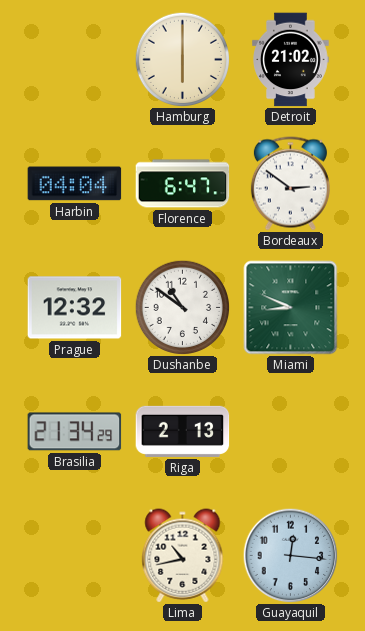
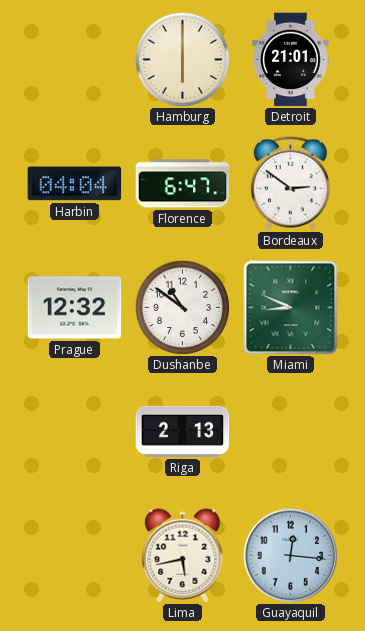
Detroit: 21:02 -> 21:01 (291, 60)
Brasilia: 21:34 -> none (75, 432)
Lima: 10:43 -> 5:43 (183, 556)
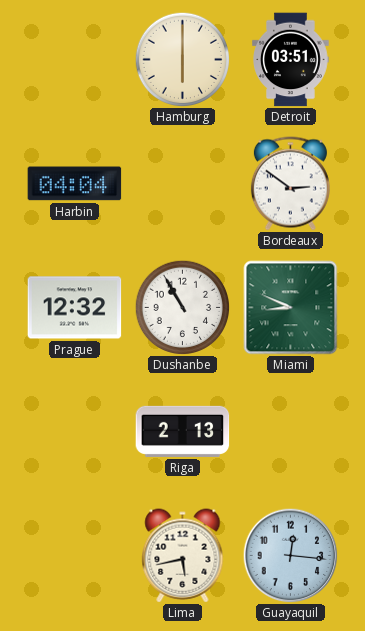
Detroit: 21:01 -> 03:51 (291, 60)
Florence: 6:47 -> none (183, 184)
Dushanbe: 10:51 -> 10:55 (182, 307)
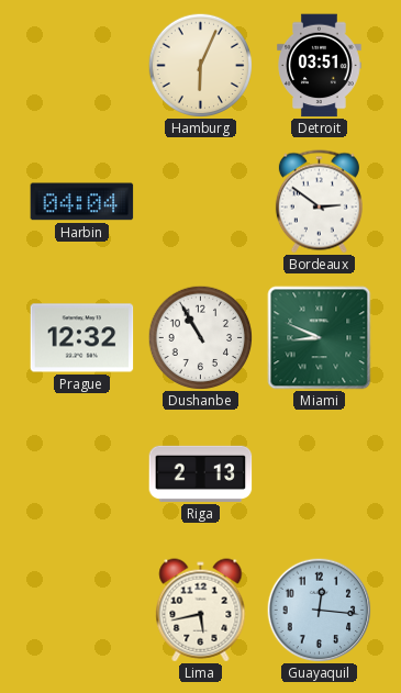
Hamburg: 6:00 -> 6:04 (200, 65)
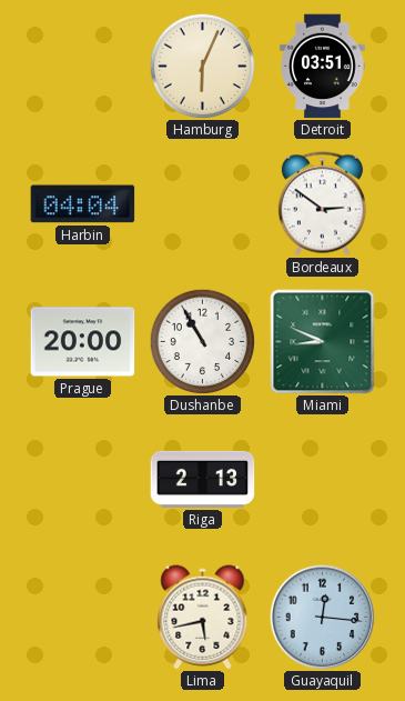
Prague: 12:32 -> 20:00 (83, 342)
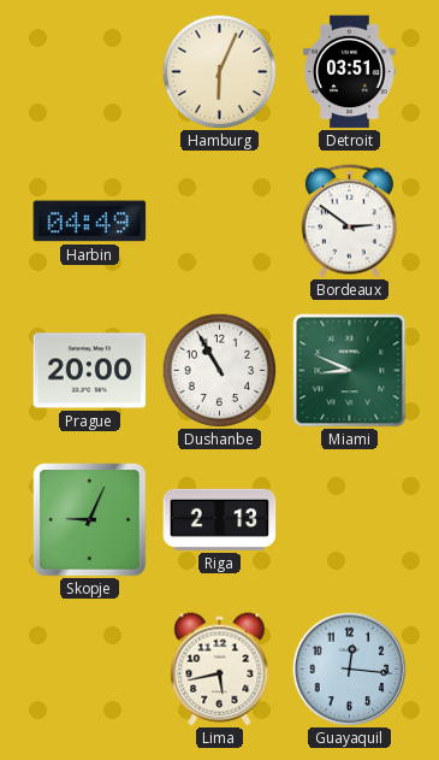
Harbin: 04:04 -> 04:49 (90, 222)
Skopje: none -> 9:04 (90, 520)
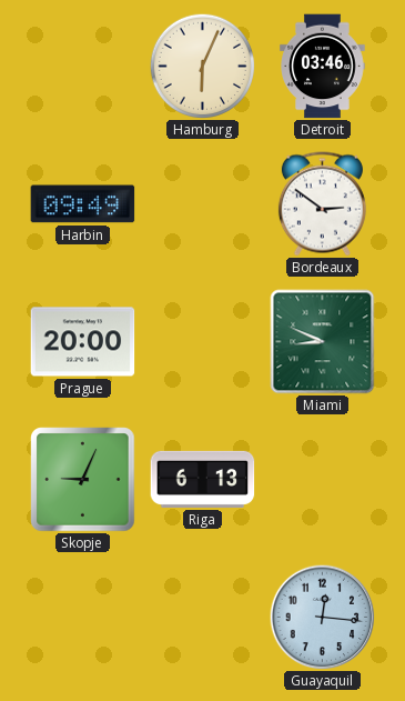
Detroit: 03:51 -> 03:46 (323, 67)
Harbin: 04:49 -> 09:49 (83, 204)
Dushanbe: 10:55 -> none (219, 370)
Riga: 2:13 -> 6:13 (203, 479)
Lima: 5:43 -> none (220, 670)
